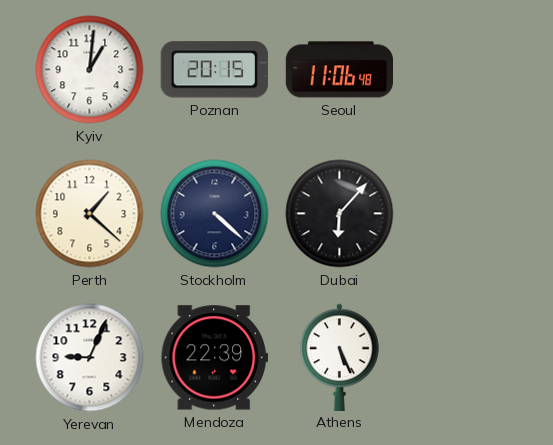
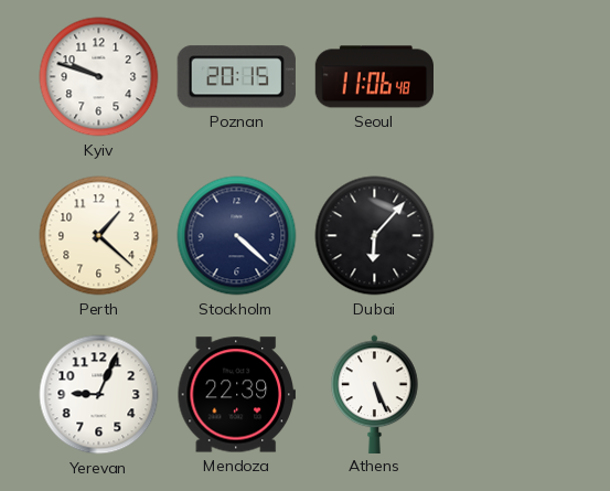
Kyiv: 1:01 -> 9:48 (99, 77)
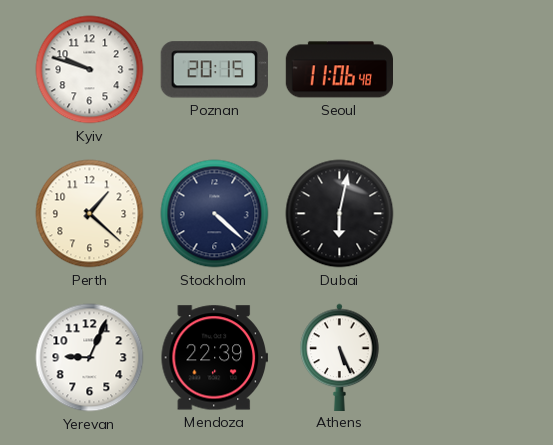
Dubai: 6:07 -> 6:02 (340, 214)
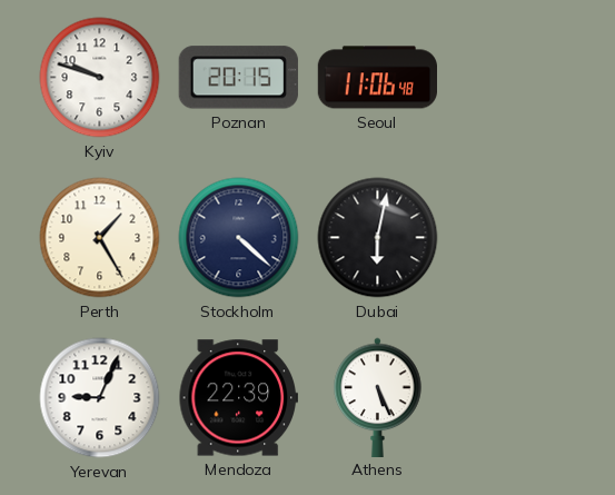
Perth: 1:22 -> 1:25 (100, 238)
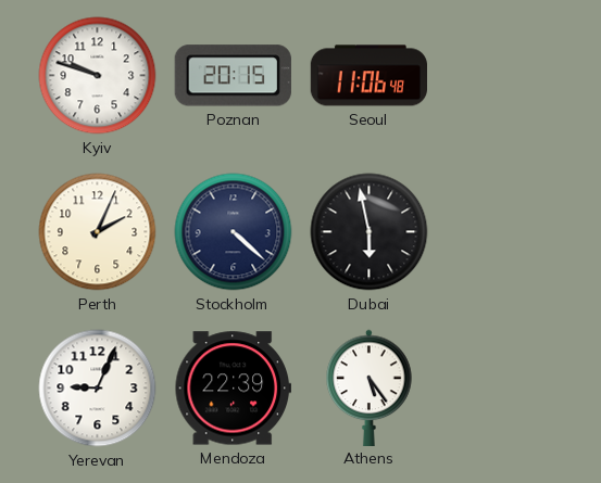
Perth: 1:25 -> 2:04 (98, 232)
Dubai: 6:02 -> 5:58 (370, 232)
Athens: 5:26 -> 5:24 (370, 387)
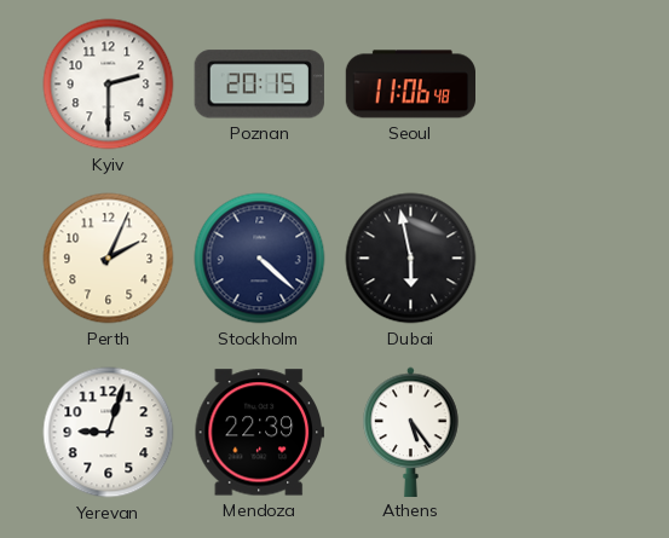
Kyiv: 9:48 -> 2:30 (109, 85)
Yerevan: 9:04 -> 9:03 (109, 433)
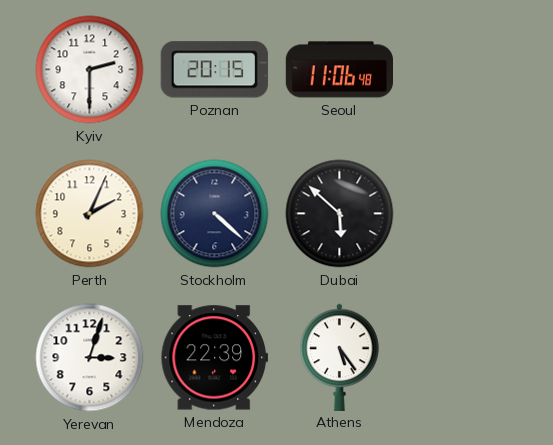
Dubai: 5:58 -> 5:52 (340, 214)
Yerevan: 9:03 -> 3:03 (90, 358)
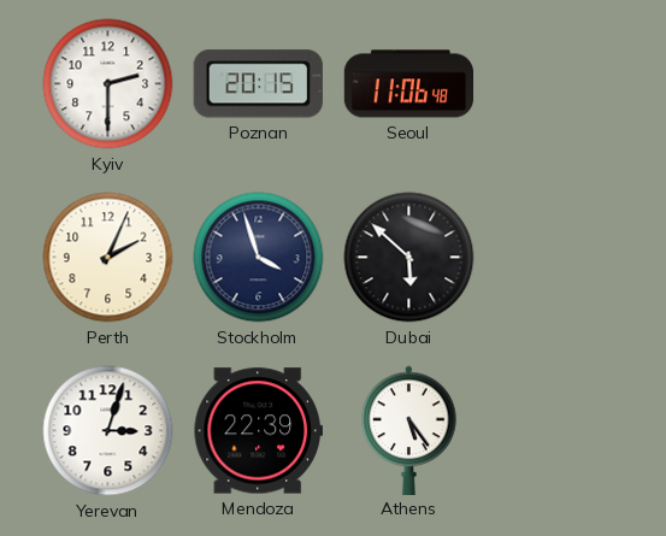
Stockholm: 4:22 -> 3:57 (259, 258)
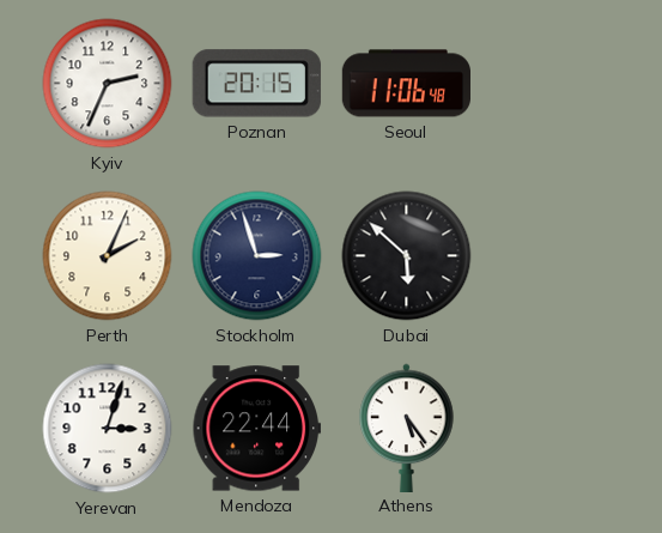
Kyiv: 2:30 -> 2:34 (108, 84)
Stockholm: 3:57 -> 2:57 (257, 256)
Mendoza: 22:39 -> 22:44 (256, 429)
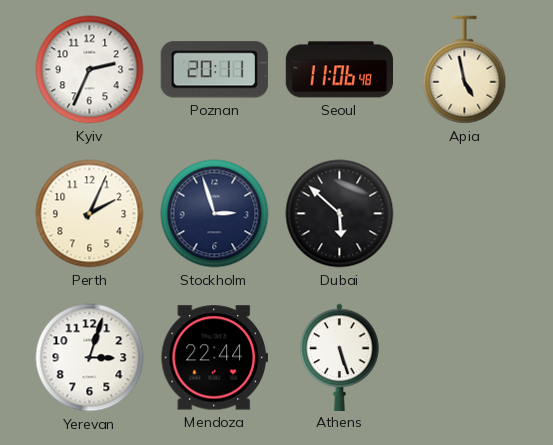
Poznan: 20:15 -> 20:11 (214, 70)
Apia: none -> 4:58 (465, 70)
Athens: 5:24 -> 5:27 (340, 357)
